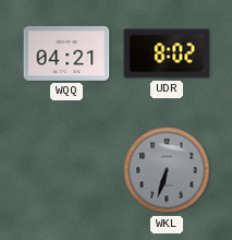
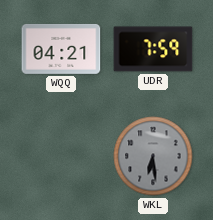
UDR: 8:02 -> 7:59 (153, 49)
WKL: 6:33 -> 6:29 (153, 156)
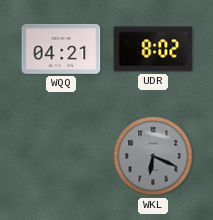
UDR: 7:59 -> 8:02 (153, 49)
WKL: 6:29 -> 6:19 (153, 156)
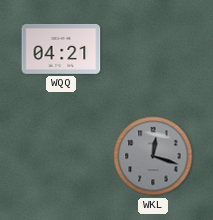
UDR: 8:02 -> none (153, 49)
WKL: 6:19 -> 12:18 (153, 156)
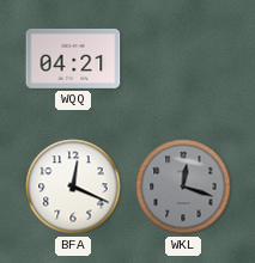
BFA: none -> 12:19 (73, 186)
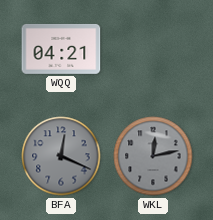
BFA dial: white -> grey (61, 156)
WKL: 12:18 -> 12:13 (153, 156)
